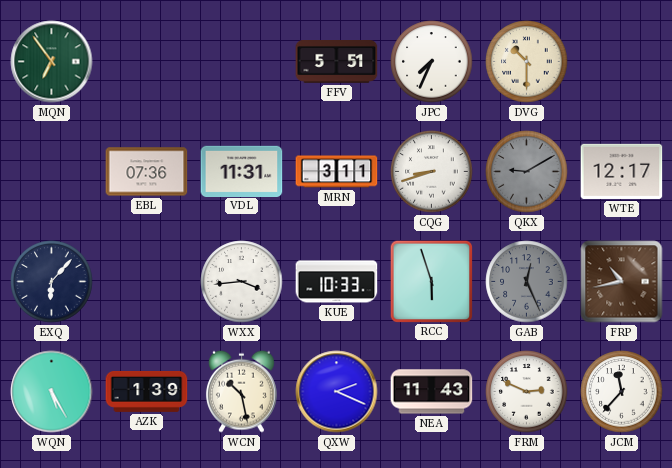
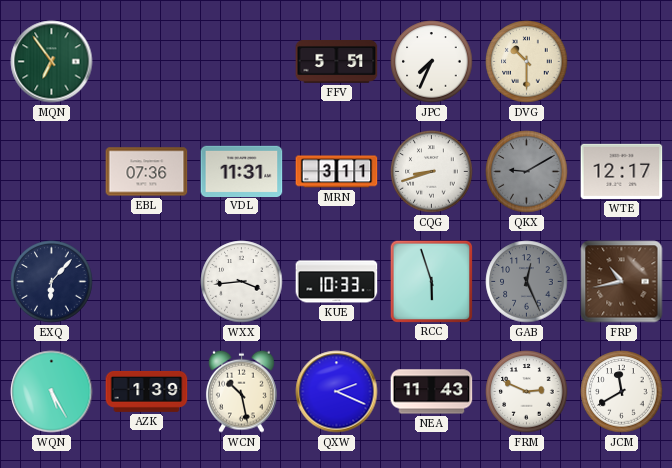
JCM: 11:37 -> 11:40 (622, 392)
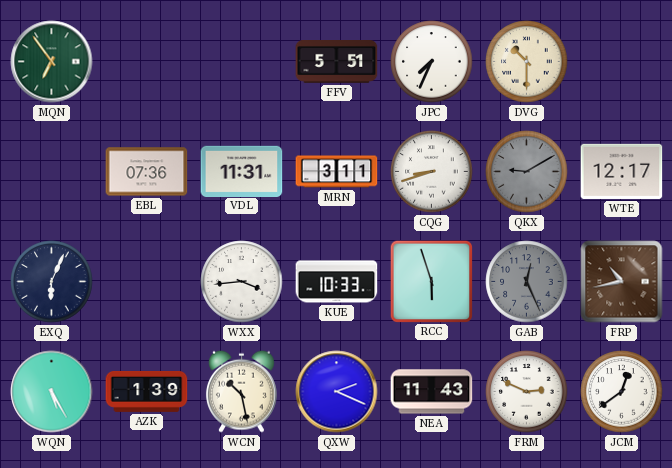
EXQ: 6:07 -> 6:04 (52, 282)
JCM: 11:40 -> 12:39 (622, 392)
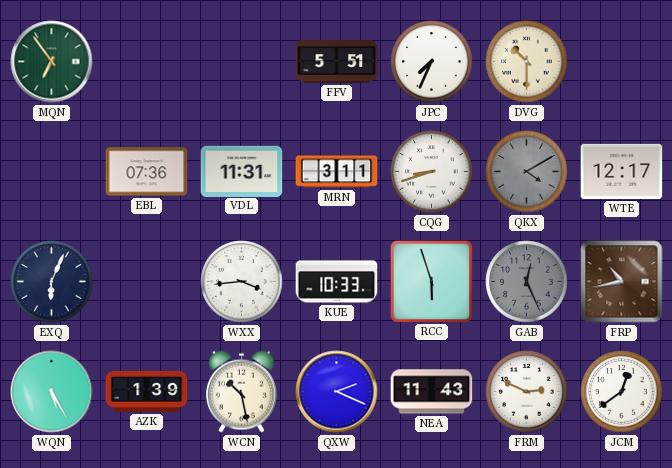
QKX: 9:10 -> 4:10 (527, 172)
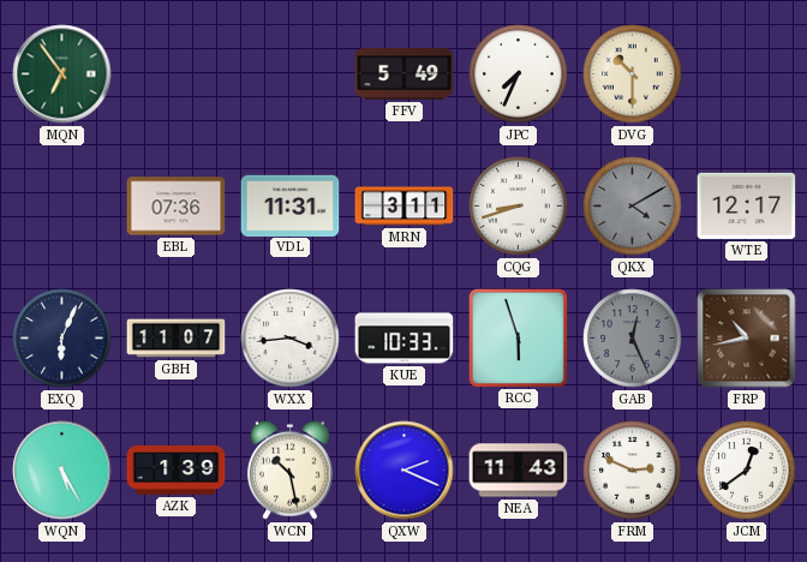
FFV: 5:51 -> 5:49 (405, 74)
GBH: none -> 11:07 (177, 339)
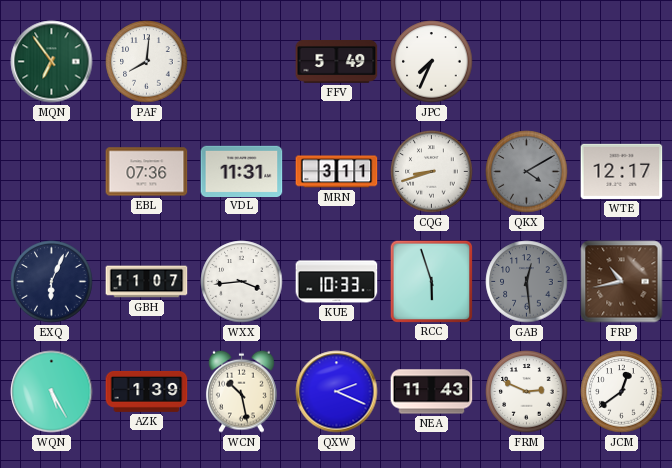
PAF: none -> 8:01 (147, 62)
DVG: 10:30 -> none (633, 74)
GAB: 12:26 -> 12:29 (527, 282)
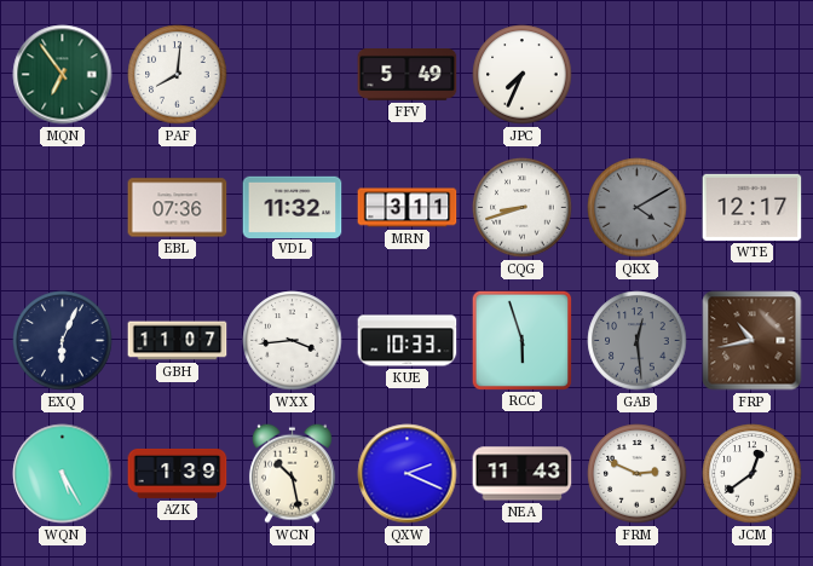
VDL: 11:31 -> 11:32 (293, 207)
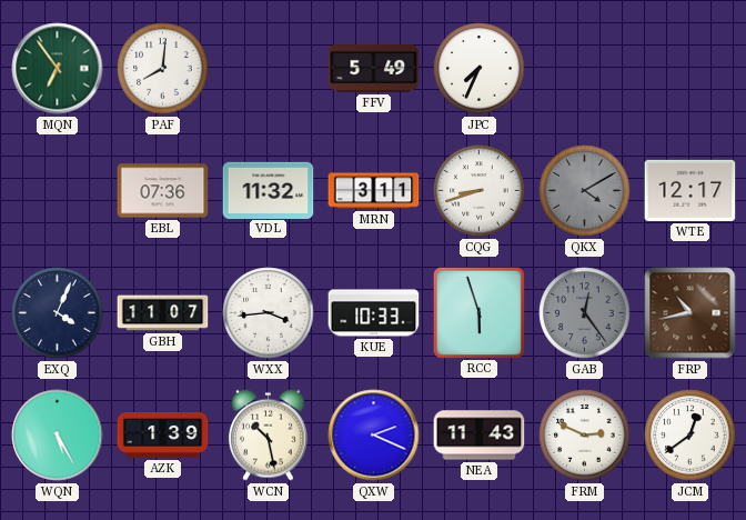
EXQ: 6:04 -> 4:04 (58, 313)
GAB: 12:29 -> 12:24 (585, 313)
